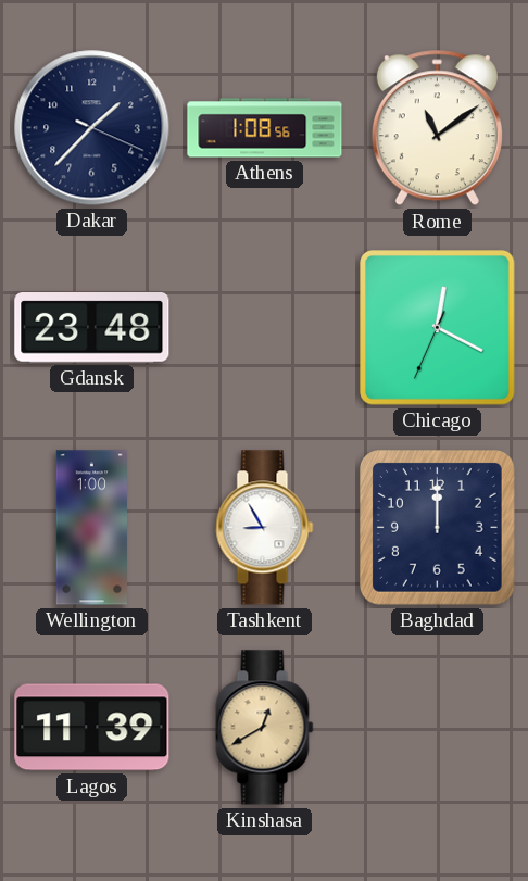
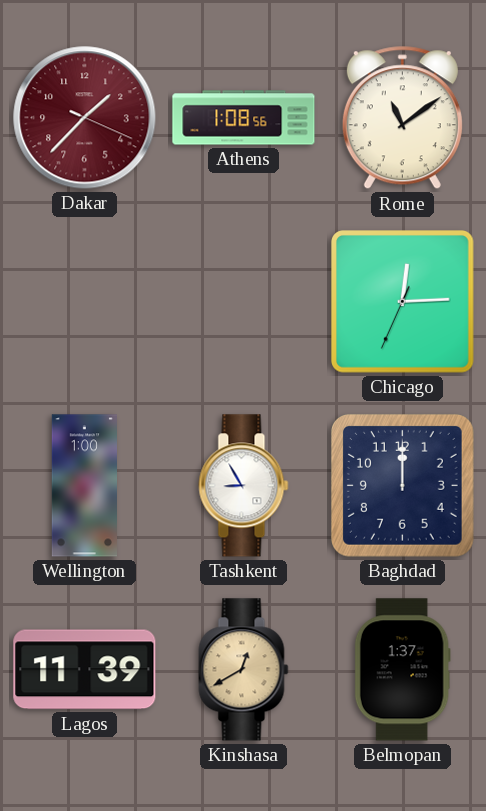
Dakar dial: navy -> burgundy (85, 118)
Gdansk: 23:48 -> none (92, 328)
Chicago: 12:19 -> 12:14 (403, 302)
Belmopan: none -> 1:37 (402, 670)
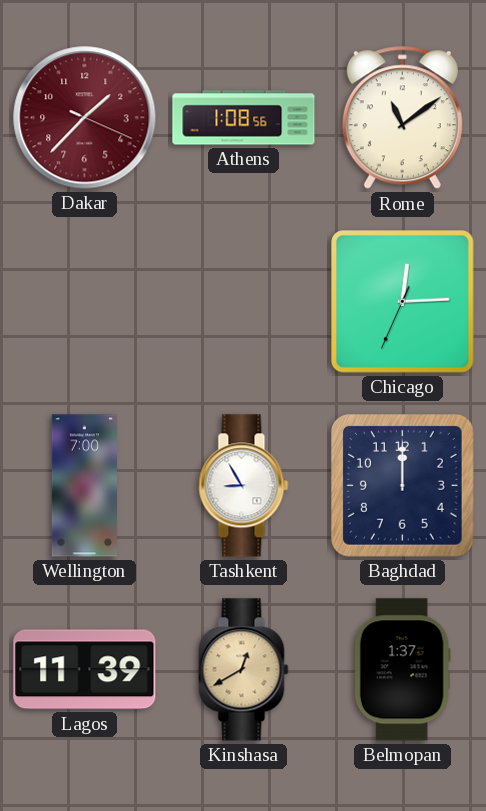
Wellington: 1:00 -> 7:00 (84, 486)
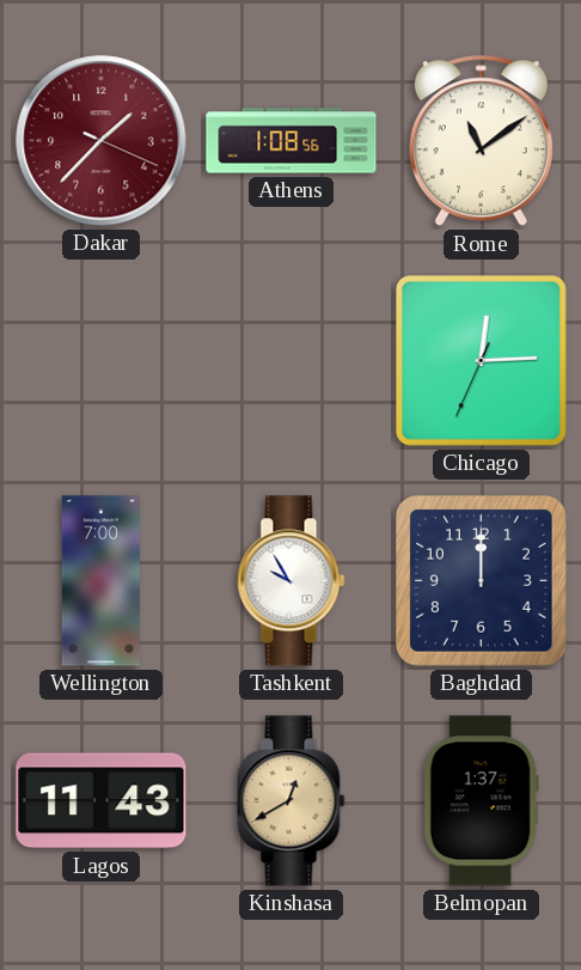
Tashkent: 8:55 -> 9:55 (292, 581)
Lagos: 11:39 -> 11:43 (102, 801)
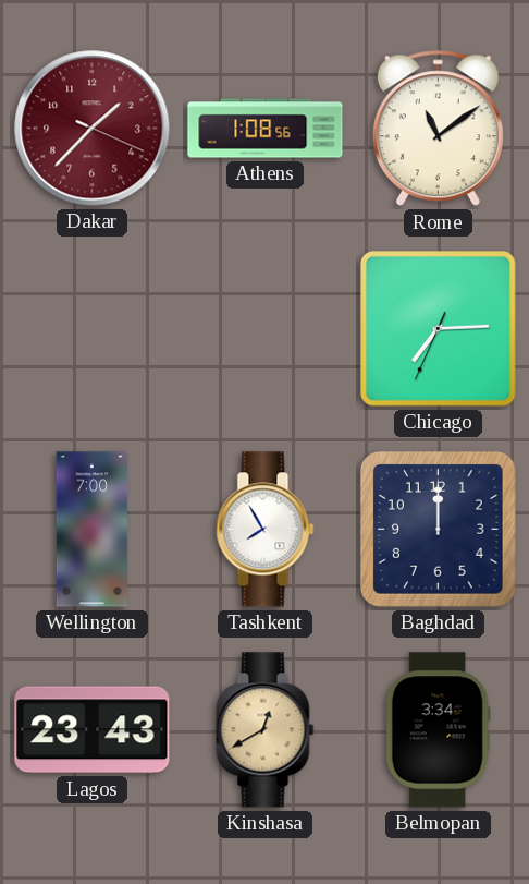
Chicago: 12:14 -> 7:14 (439, 329)
Tashkent: 9:55 -> 7:55 (266, 530)
Lagos: 11:43 -> 23:43 (93, 730)
Belmopan: 1:37 -> 3:34 (438, 730)
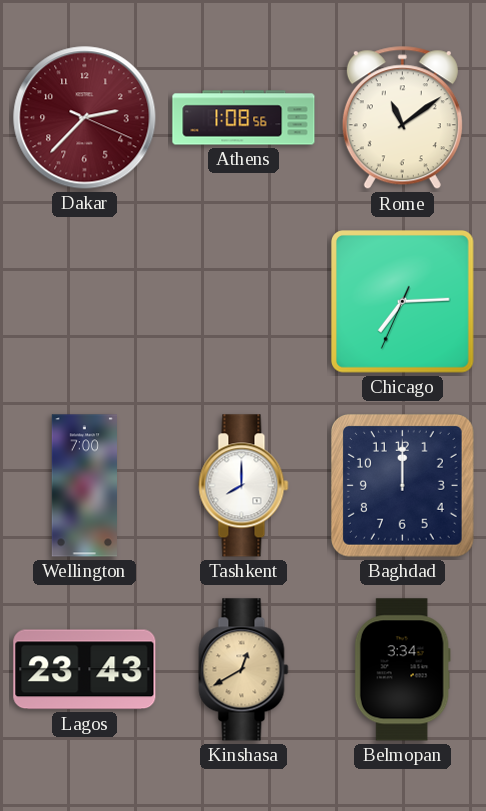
Dakar: 1:37 -> 2:37 (85, 118)
Tashkent: 7:55 -> 8:00 (244, 486)
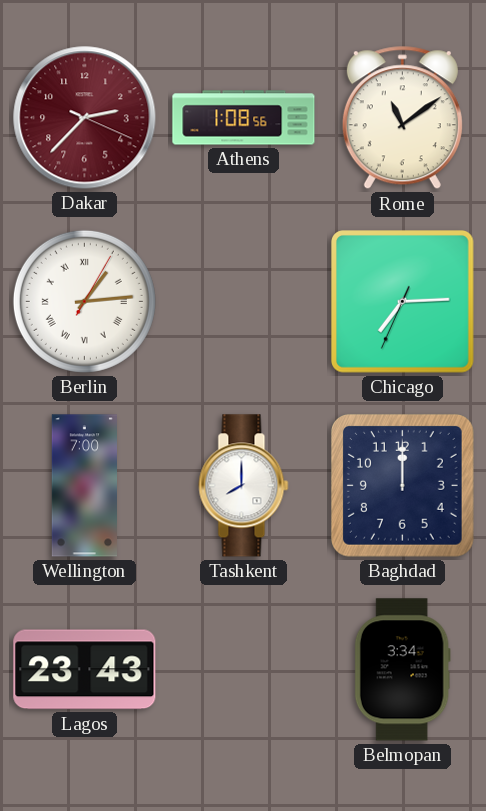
Berlin: none -> 1:14 (84, 301)
Kinshasa: 12:40 -> none (244, 670)
